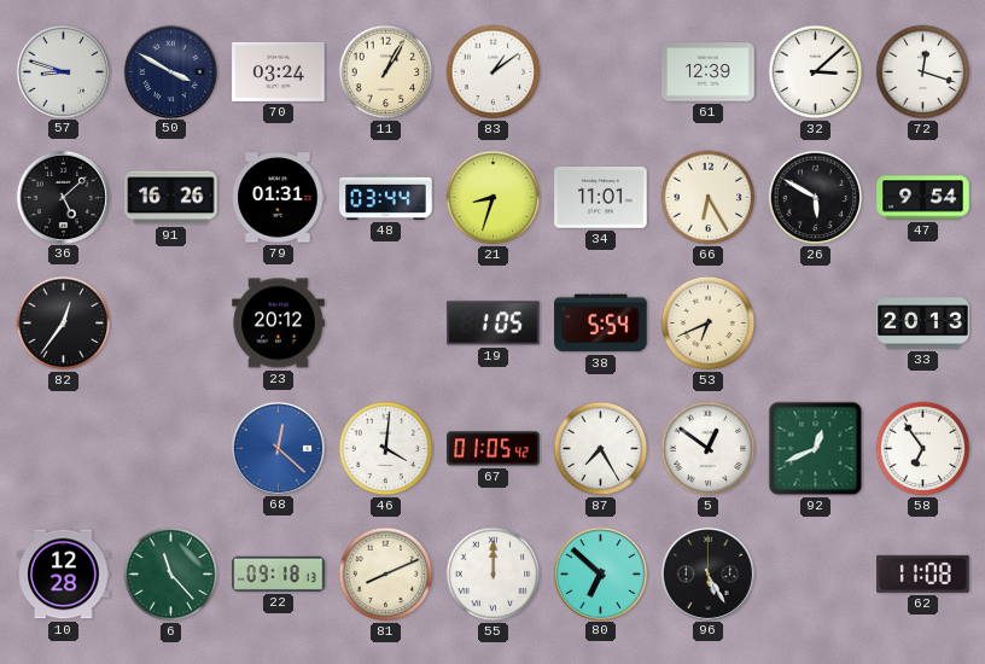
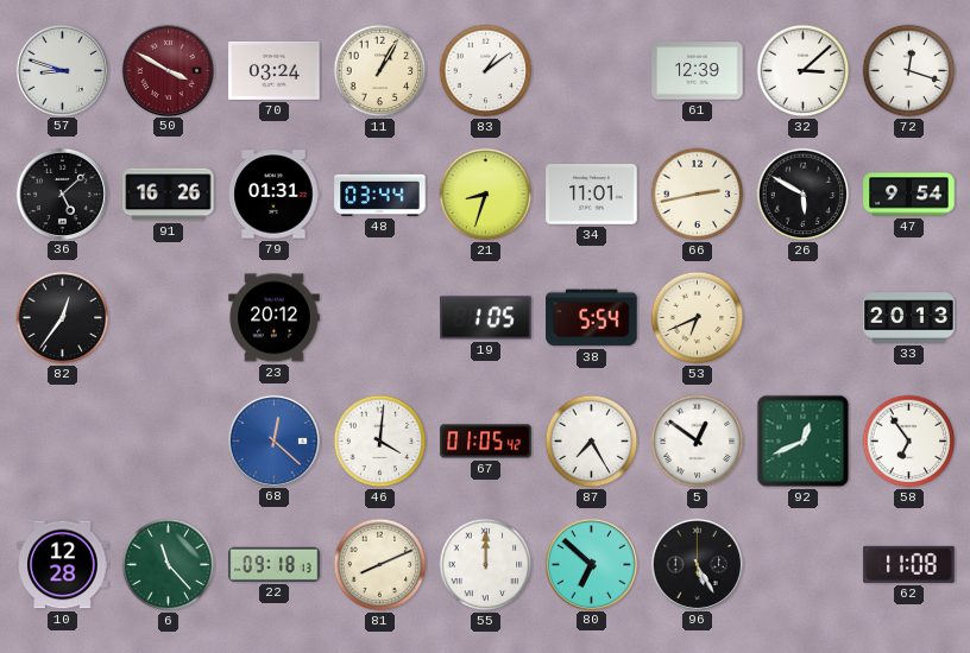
50 dial: navy -> burgundy (168, 70)
66: 6:25 -> 2:43 (698, 195)
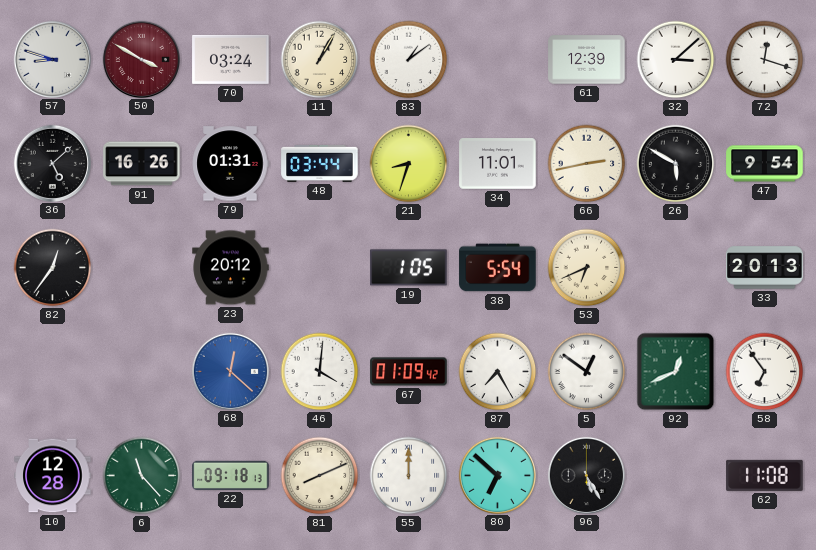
67: 01:05 -> 01:09 (409, 372)
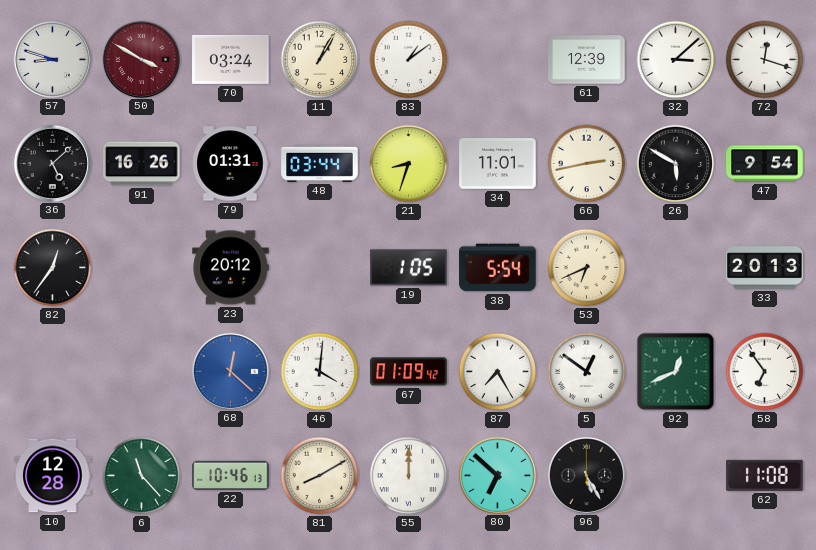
22: 09:18 -> 10:46 (231, 475)
81: 8:11 -> 8:10 (320, 476)
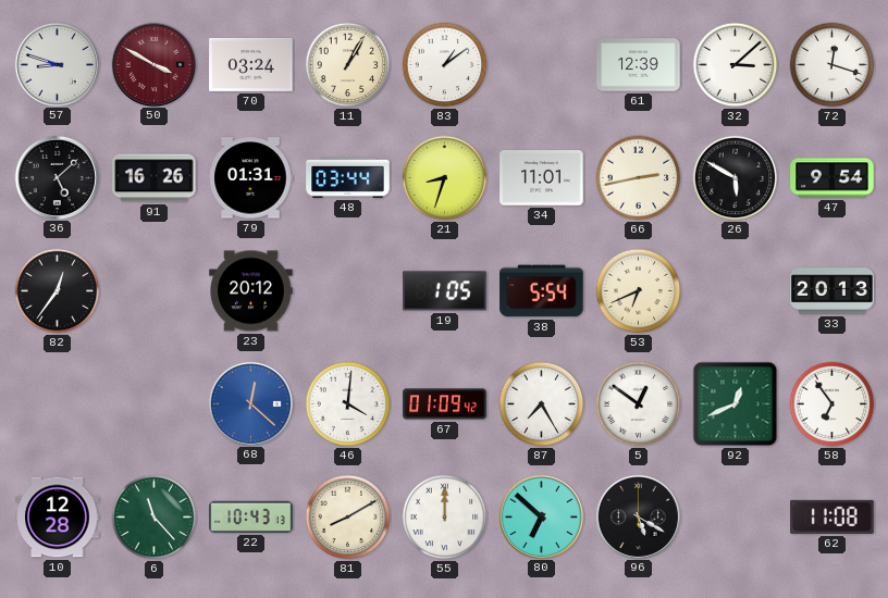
22: 10:46 -> 10:43 (251, 516)
96: 5:25 -> 5:20 (638, 516)
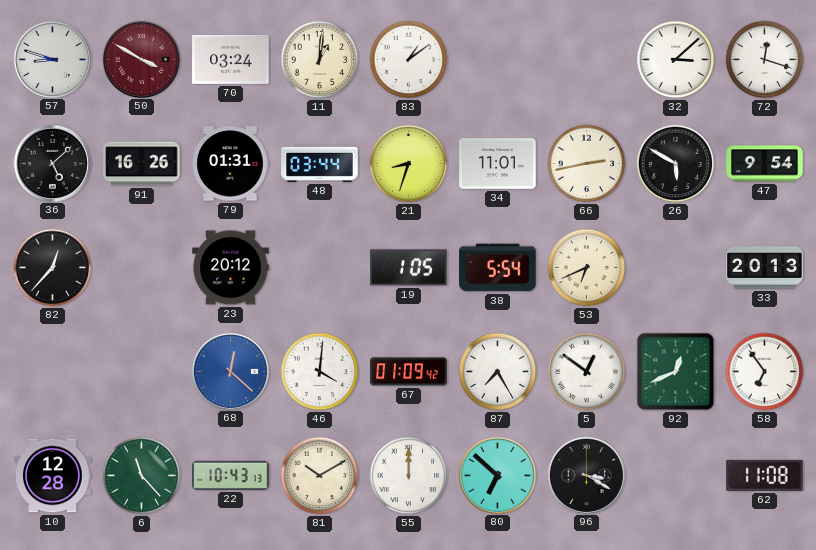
11: 1:05 -> 1:01 (320, 60)
61: 12:39 -> none (639, 65)
82: 12:36 -> 12:37 (53, 268)
81: 8:10 -> 10:10 (320, 476)
96: 5:20 -> 3:20 (586, 475)
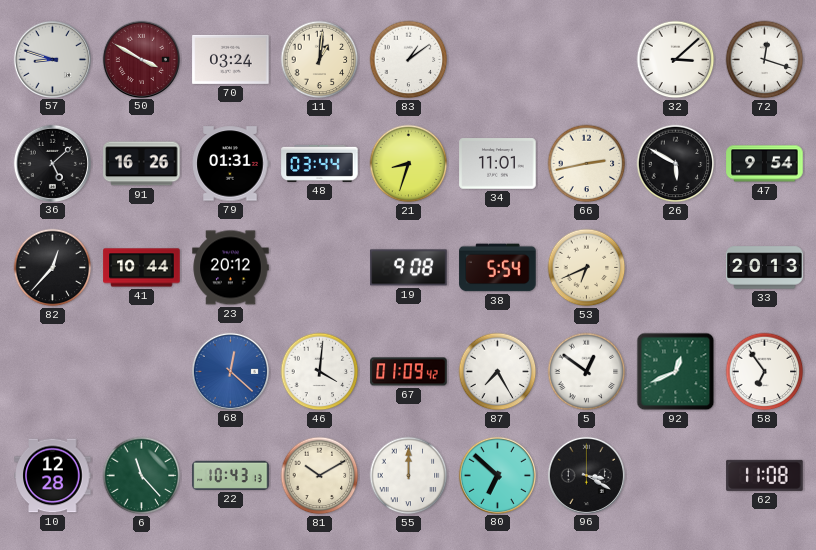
41: none -> 10:44 (142, 268)
19: 1:05 -> 9:08 (409, 268)
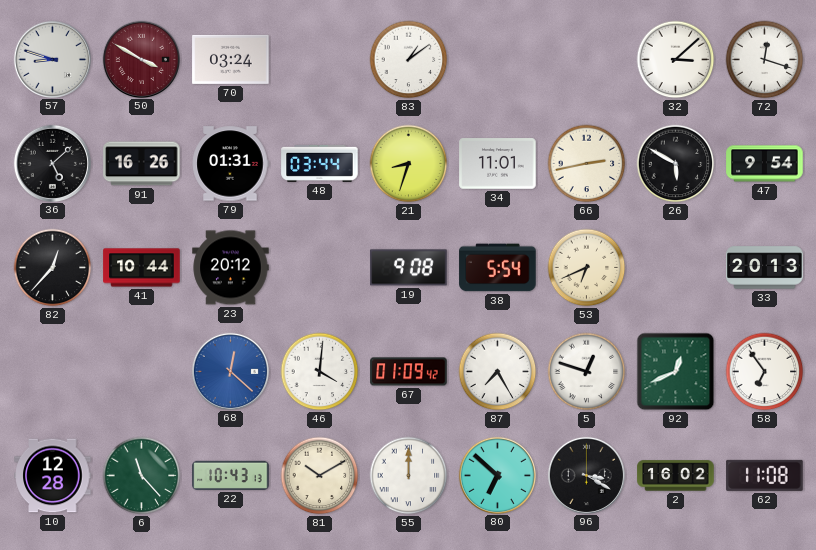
11: 1:01 -> none (320, 60)
5: 12:51 -> 12:48 (587, 372)
2: none -> 16:02 (676, 476)
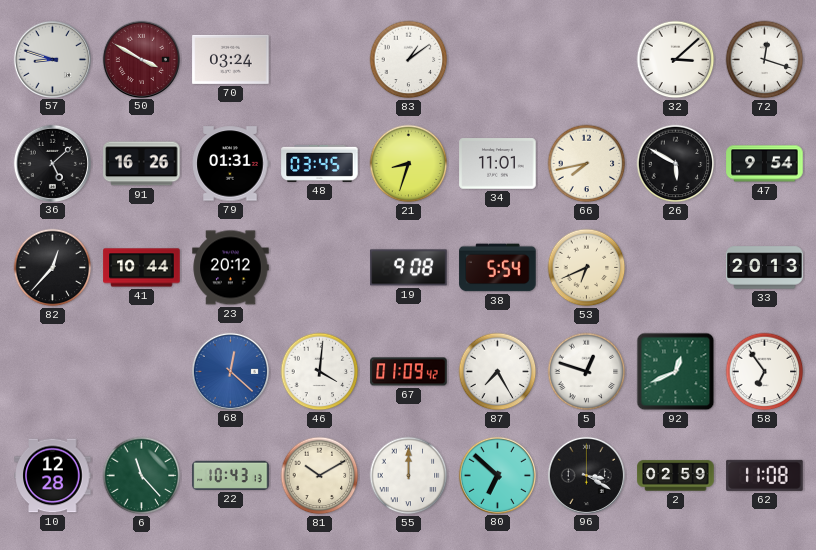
48: 03:44 -> 03:45 (320, 163)
66: 2:43 -> 7:43 (587, 164)
2: 16:02 -> 02:59 (676, 476)
